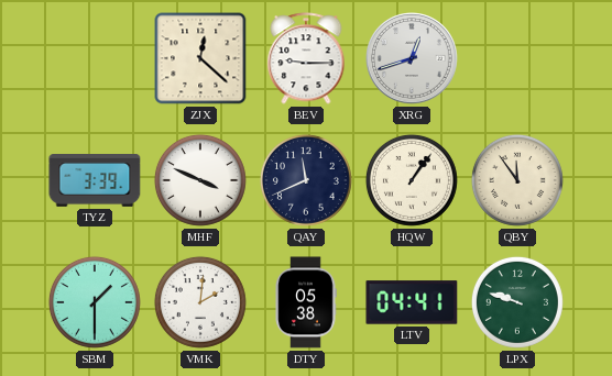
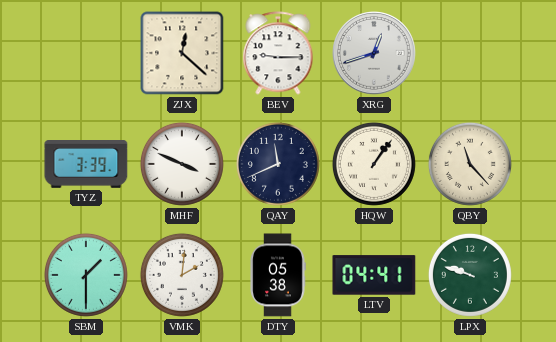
QBY: 11:54 -> 11:23 (470, 164)
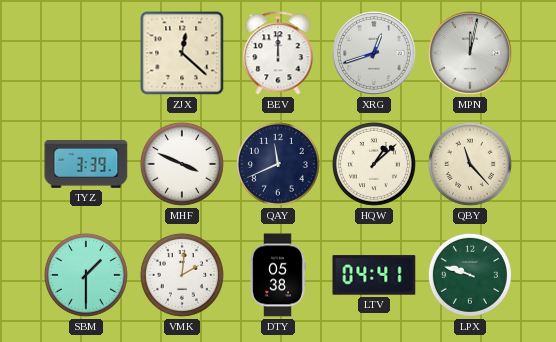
BEV: 9:15 -> 12:00 (278, 53)
MPN: none -> 12:02 (471, 54)
HQW: 1:06 -> 1:08 (374, 164)
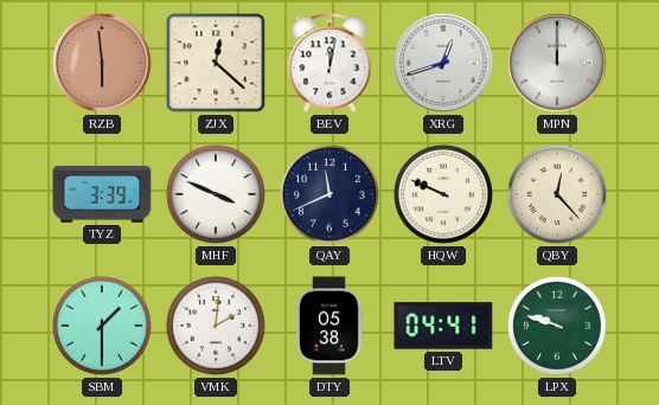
RZB: none -> 5:59 (103, 64)
BEV: 12:00 -> 12:02 (329, 63)
MPN: 12:02 -> 12:00 (558, 64)
HQW: 1:08 -> 9:49 (443, 194)
QBY: 11:23 -> 12:23 (557, 194)
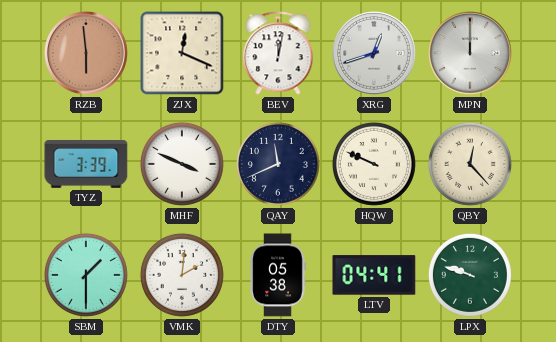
ZJX: 12:22 -> 12:19 (182, 53)
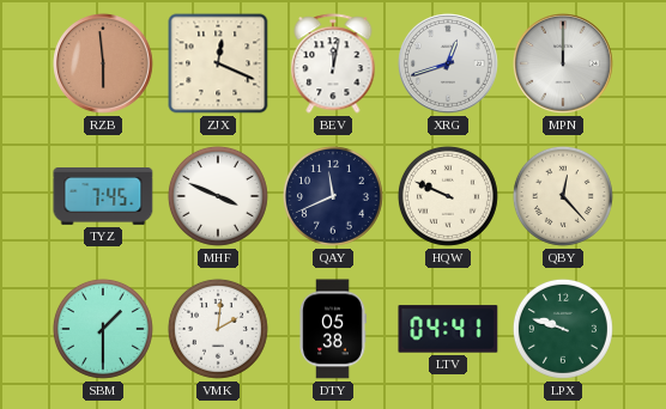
TYZ: 3:39 -> 7:45 (103, 197)
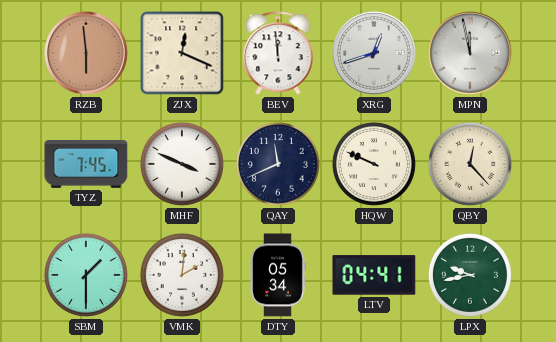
BEV: 12:02 -> 11:59 (278, 53)
MPN: 12:00 -> 11:58 (471, 54)
DTY: 05:38 -> 05:34 (278, 275)
LPX: 9:48 -> 9:43 (470, 275)
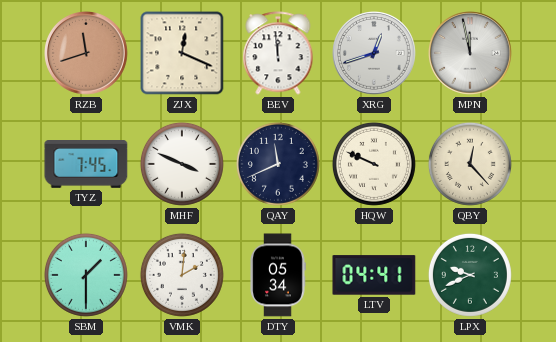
RZB: 5:59 -> 11:42 (87, 54)
LPX: 9:43 -> 9:41 (470, 275)
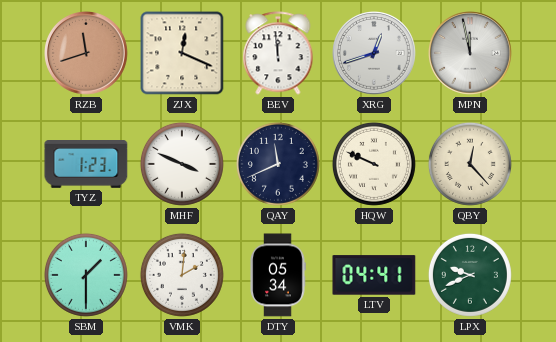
TYZ: 7:45 -> 1:23 (86, 165)
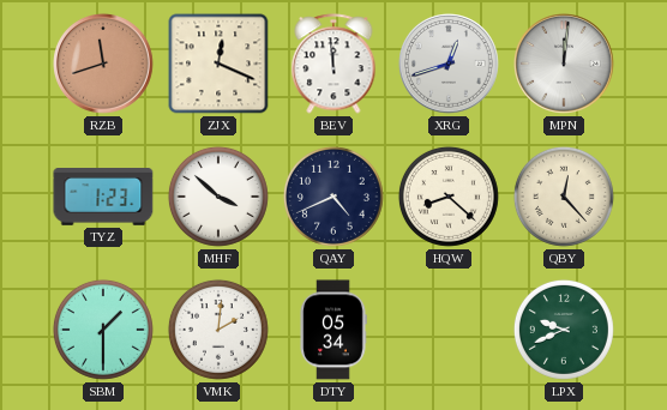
MPN: 11:58 -> 12:01 (565, 65)
MHF: 3:49 -> 3:52 (218, 197)
QAY: 11:41 -> 4:41 (333, 197)
HQW: 9:49 -> 8:22 (449, 197)
LTV: 04:41 -> none (374, 275)
